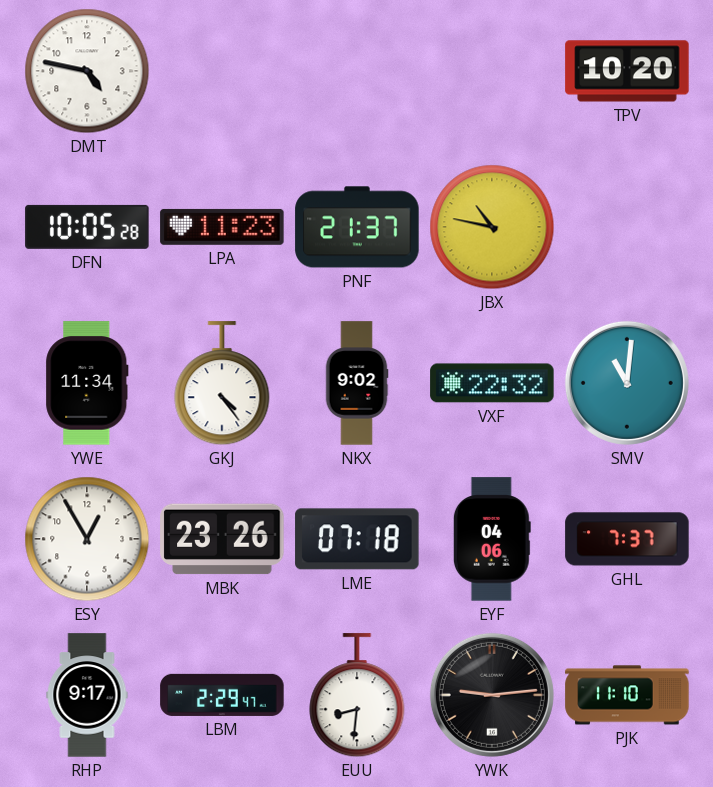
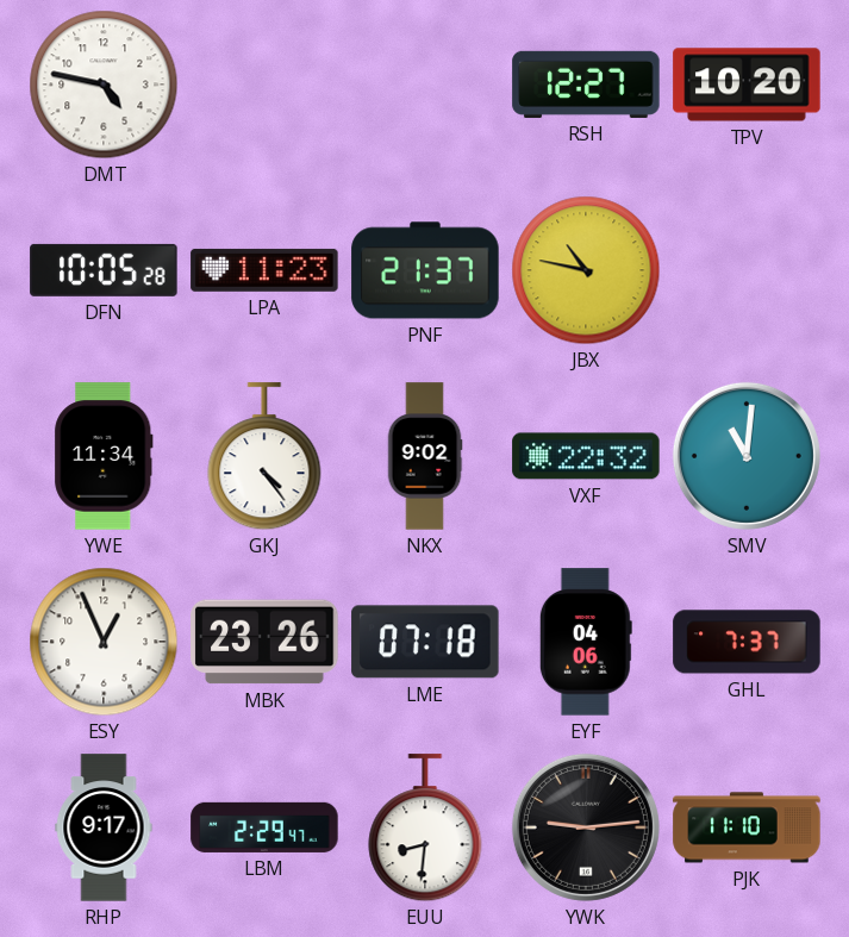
RSH: none -> 12:27 (586, 85)
ESY: 12:55 -> 12:56 (104, 642)
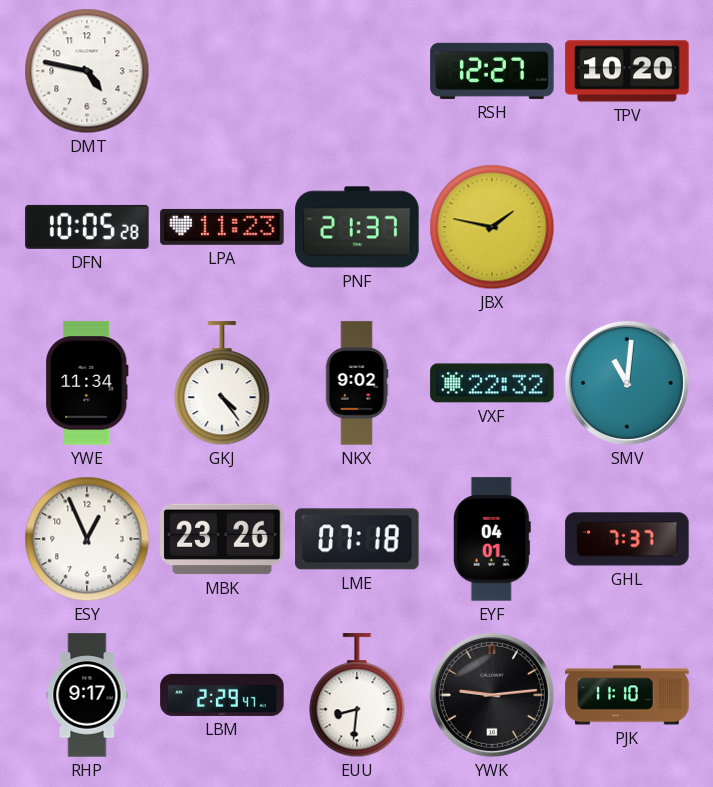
JBX: 10:47 -> 1:47 (492, 227)
EYF: 04:06 -> 04:01 (492, 539)
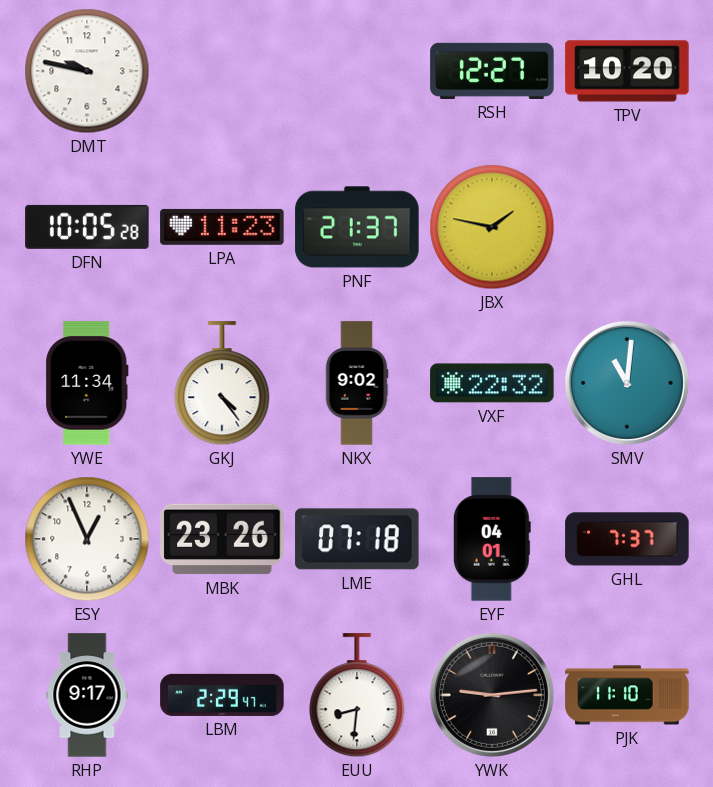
DMT: 4:47 -> 9:47 (87, 71)
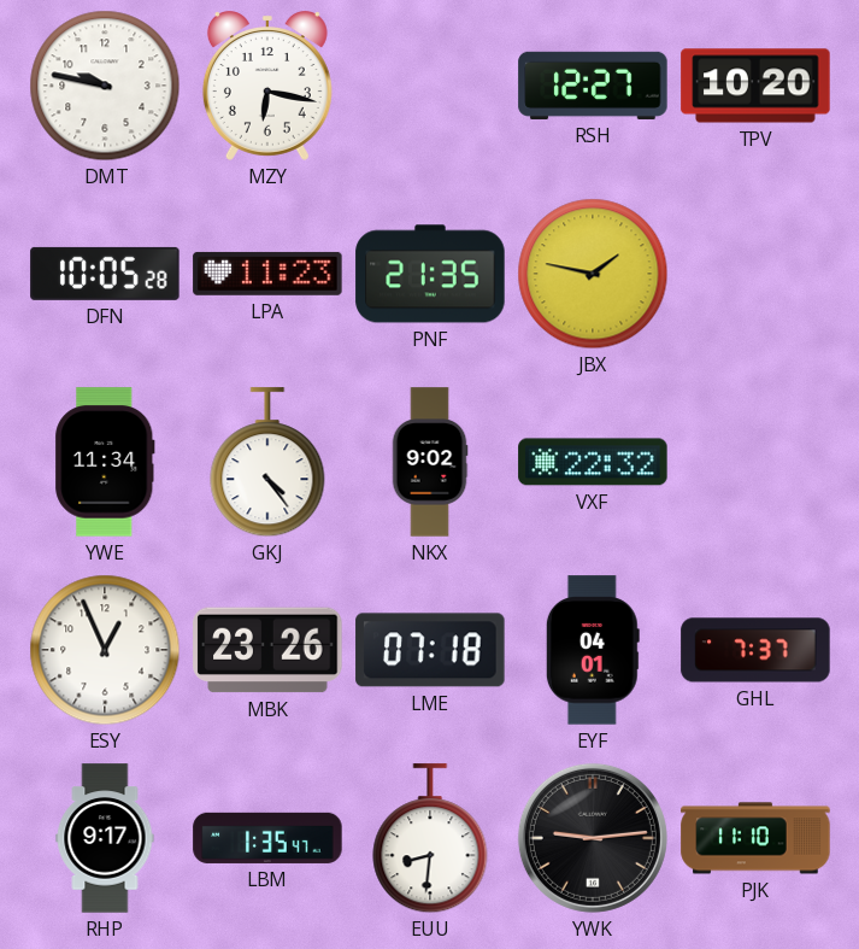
MZY: none -> 6:17 (267, 86)
PNF: 21:37 -> 21:35 (430, 274)
SMV: 11:01 -> none (627, 383)
LBM: 2:29 -> 1:35 (267, 838)
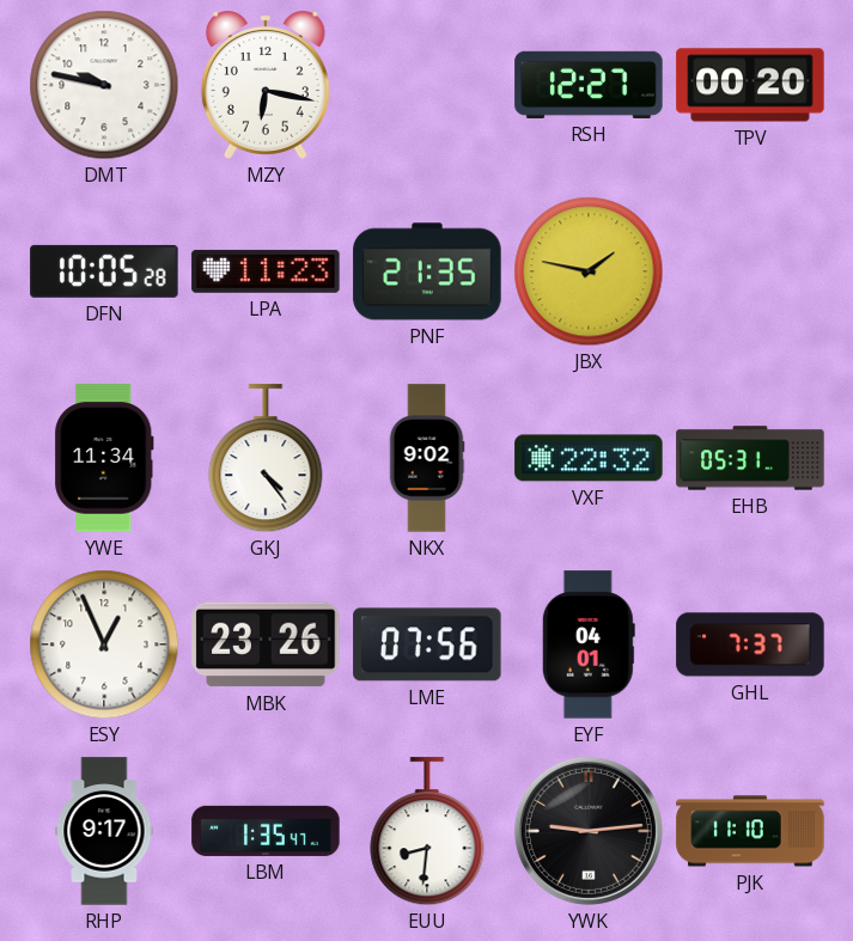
TPV: 10:20 -> 00:20 (750, 85)
EHB: none -> 05:31 (750, 458)
LME: 07:18 -> 07:56 (427, 644)
